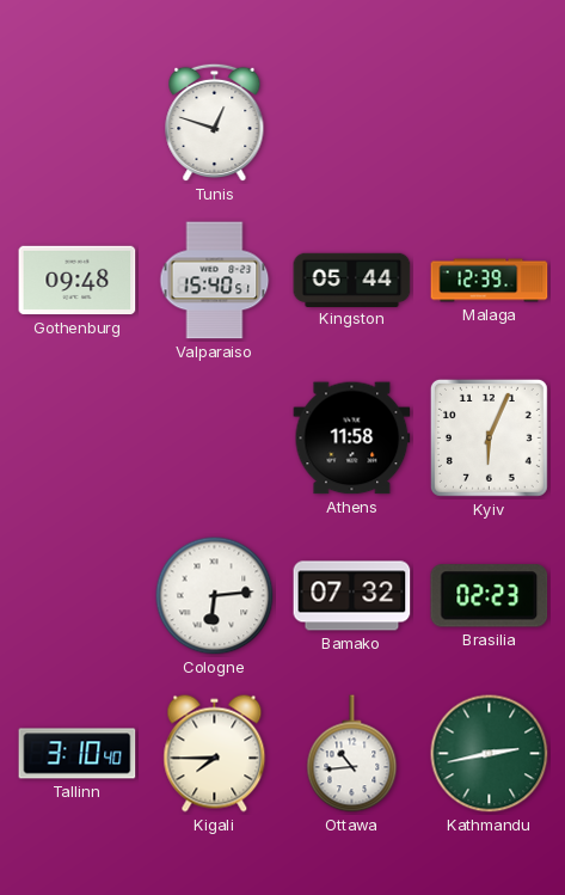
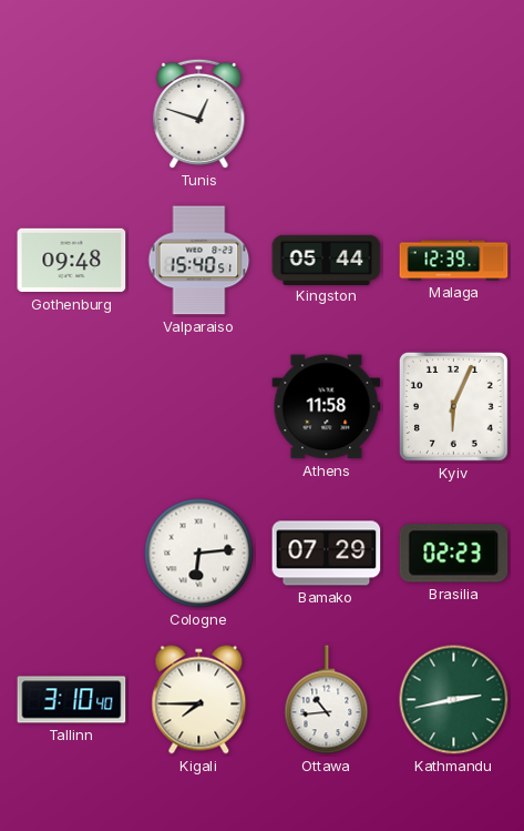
Bamako: 07:32 -> 07:29 (327, 554)
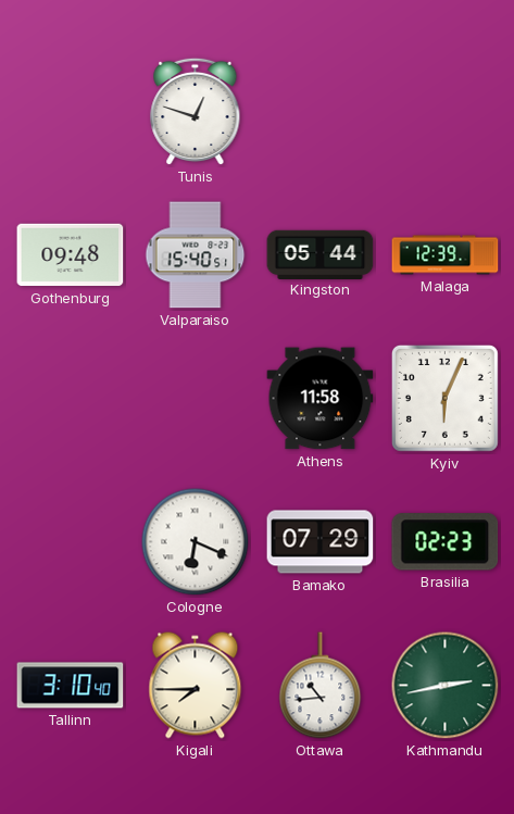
Cologne: 6:14 -> 6:19 (196, 542)
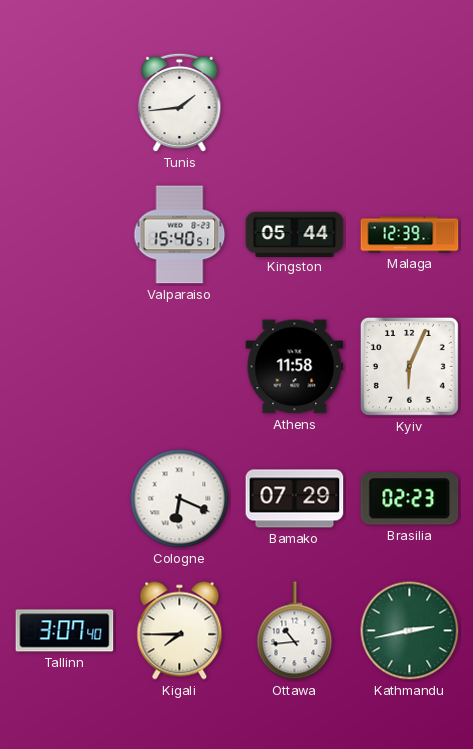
Tunis: 12:48 -> 1:44 (180, 103)
Gothenburg: 09:48 -> none (71, 255)
Tallinn: 3:10 -> 3:07 (65, 631)
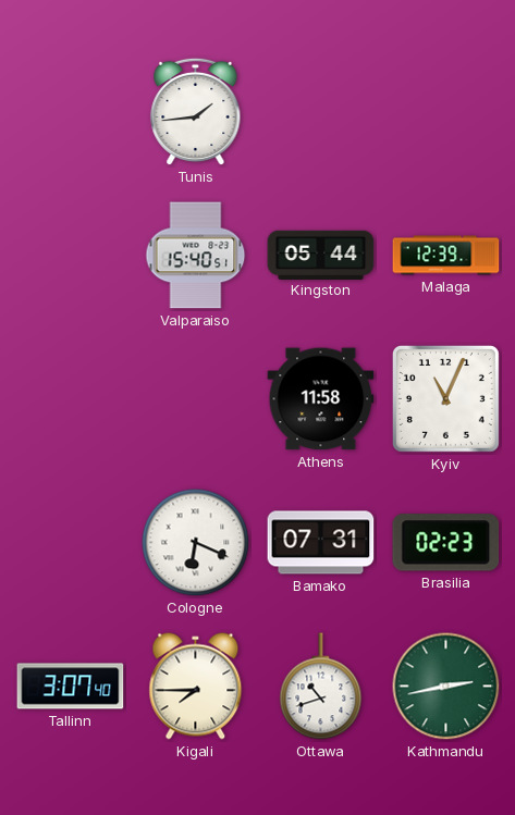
Kyiv: 6:04 -> 11:04 (445, 398)
Bamako: 07:29 -> 07:31 (321, 543)
Ottawa: 10:44 -> 10:42 (321, 687)
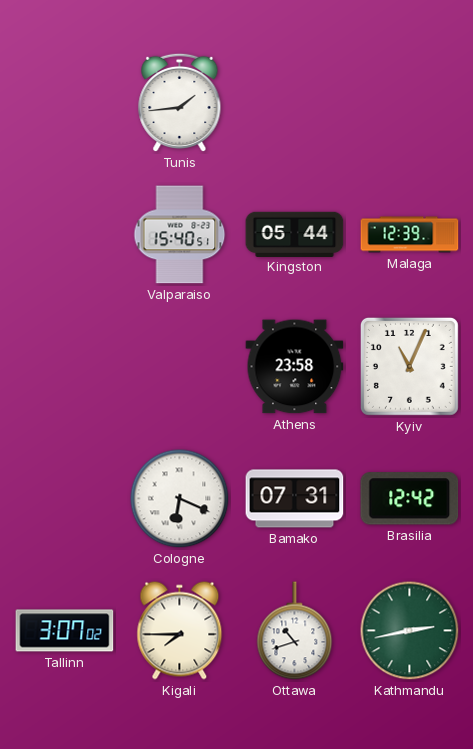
Athens: 11:58 -> 23:58 (295, 367)
Brasilia: 02:23 -> 12:42 (410, 499)
Tallinn: 3:07:40 -> 3:07:02 (65, 631)
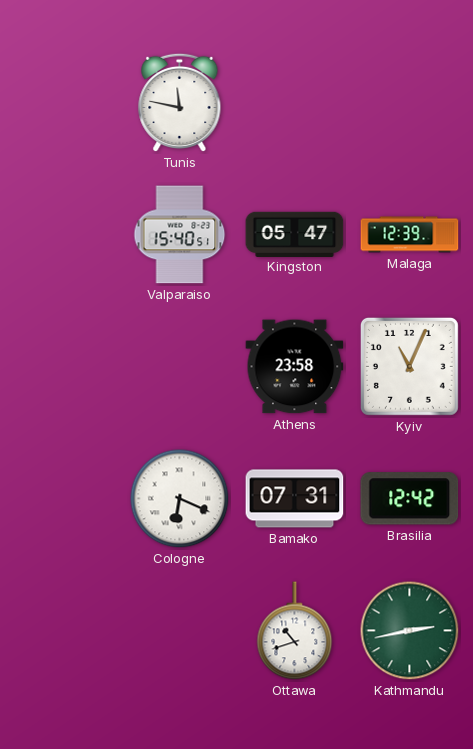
Tunis: 1:44 -> 11:47 (180, 103)
Kingston: 05:44 -> 05:47 (295, 234)
Tallinn: 3:07 -> none (65, 631)
Kigali: 7:45 -> none (180, 631)
